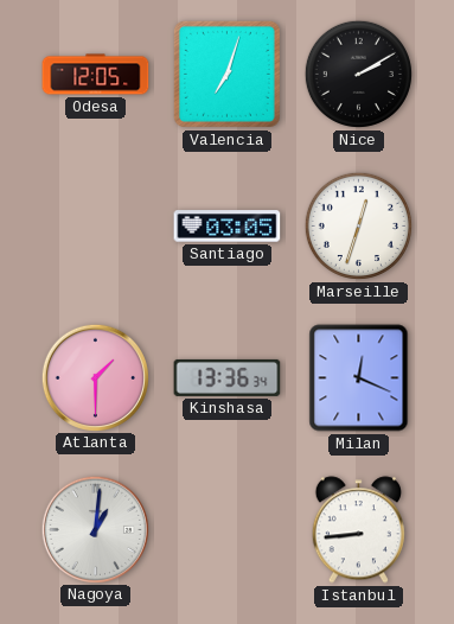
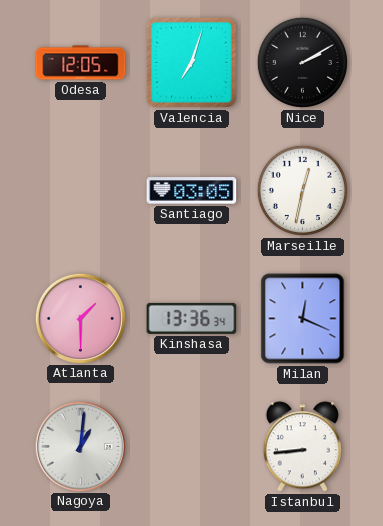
Marseille: 12:33 -> 12:32 (302, 190)
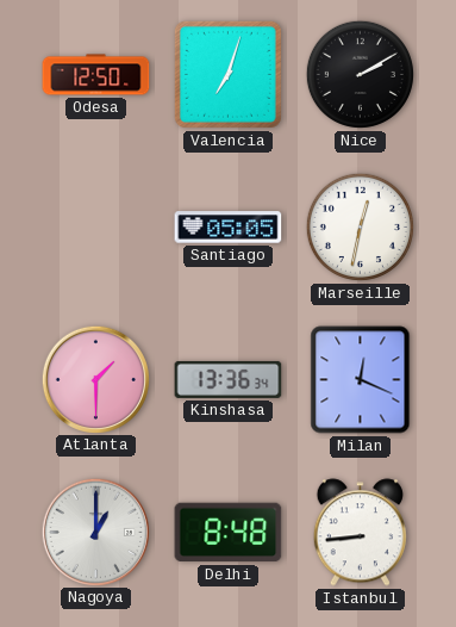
Odesa: 12:05 -> 12:50 (96, 75)
Santiago: 03:05 -> 05:05 (229, 228)
Nagoya: 1:01 -> 1:00 (95, 532)
Delhi: none -> 8:48 (229, 533)
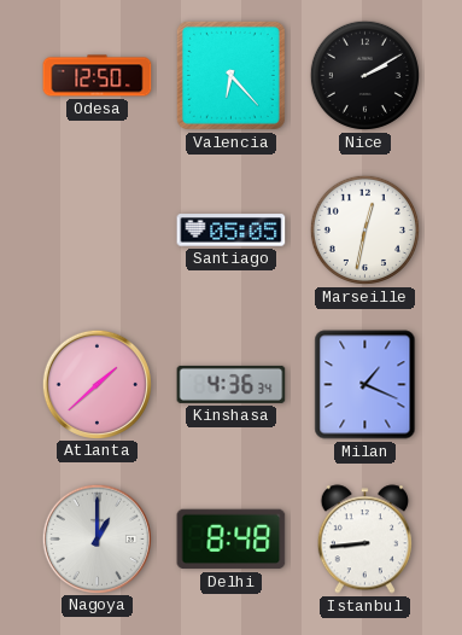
Valencia: 7:03 -> 6:23 (230, 75)
Atlanta: 1:30 -> 1:38 (97, 384)
Kinshasa: 13:36 -> 4:36 (232, 384)
Milan: 12:19 -> 1:19 (365, 385)
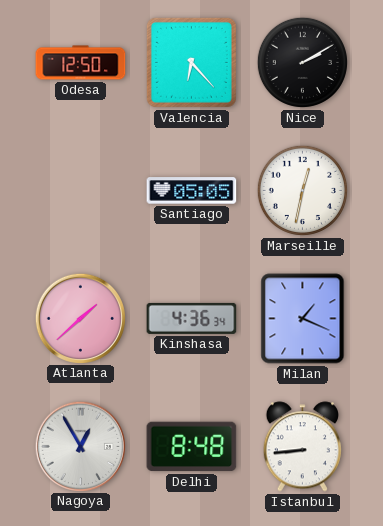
Nagoya: 1:00 -> 12:55 (80, 446)
